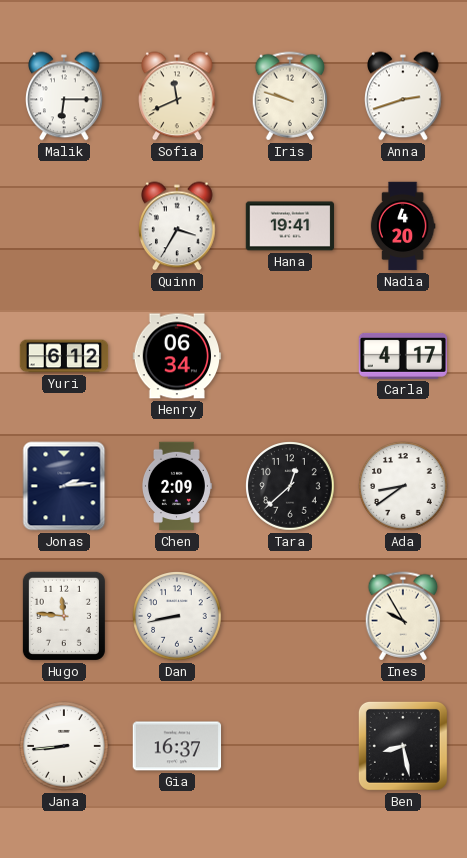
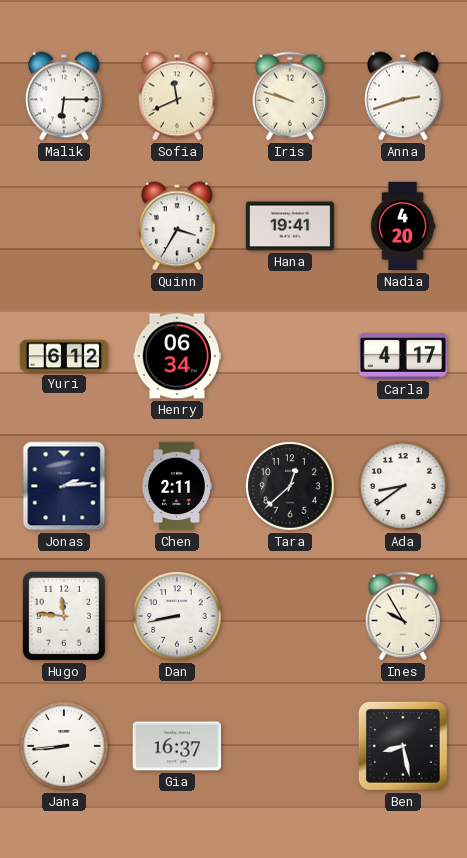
Chen: 2:09 -> 2:11 (176, 486)
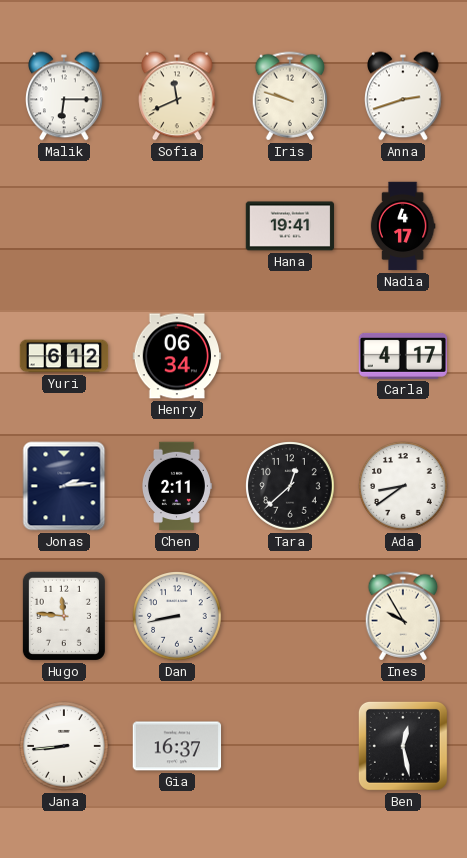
Quinn: 3:35 -> none (177, 226)
Nadia: 4:20 -> 4:17 (403, 226)
Ben: 8:28 -> 12:28 (403, 746)
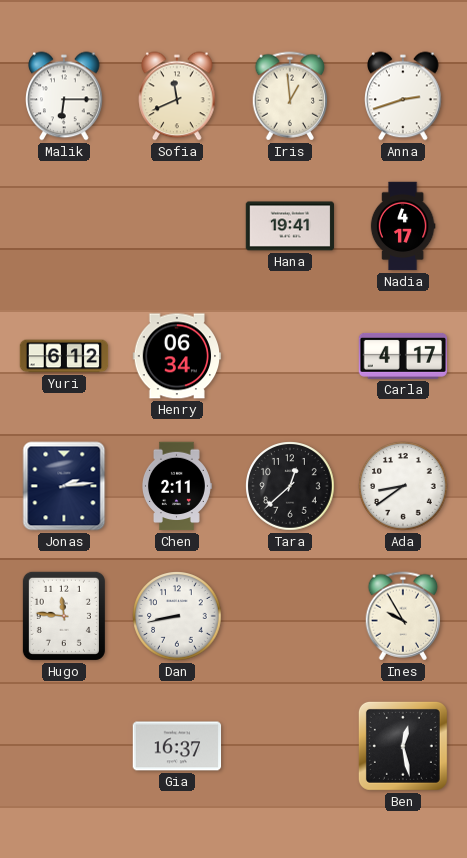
Iris: 9:48 -> 12:59 (290, 96)
Jana: 8:44 -> none (64, 746)
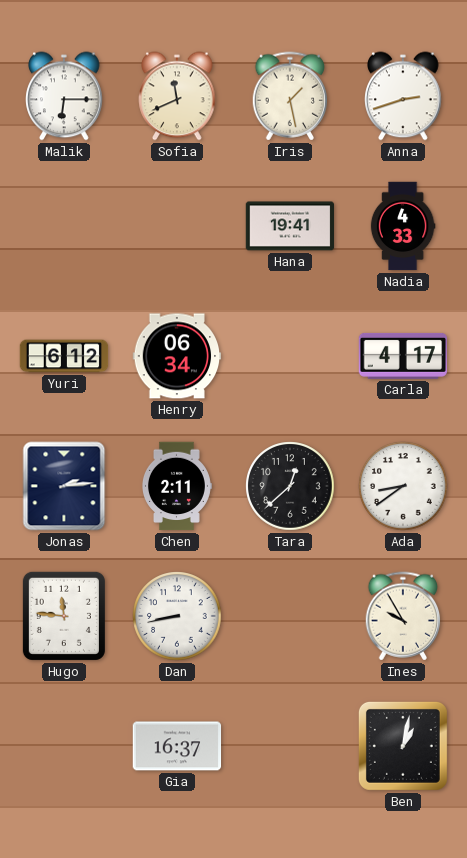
Iris: 12:59 -> 1:28 (290, 96)
Nadia: 4:17 -> 4:33 (403, 226)
Ben: 12:28 -> 1:02 (403, 746)
